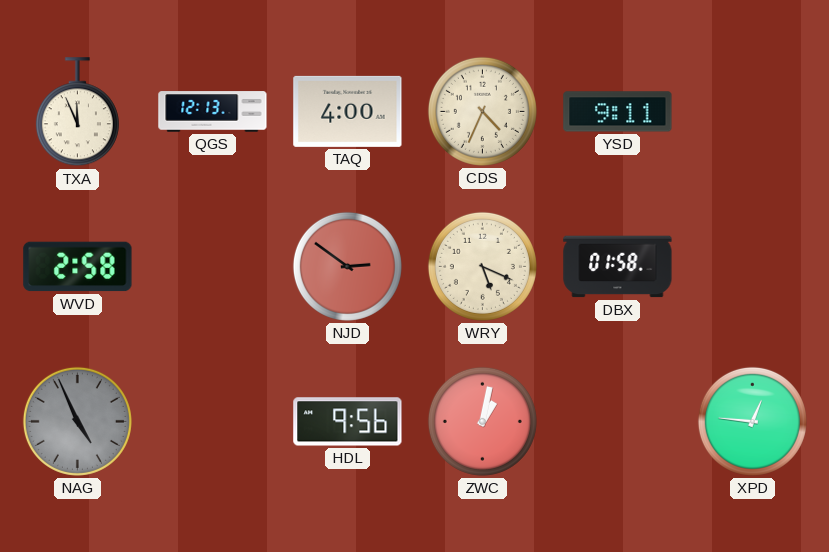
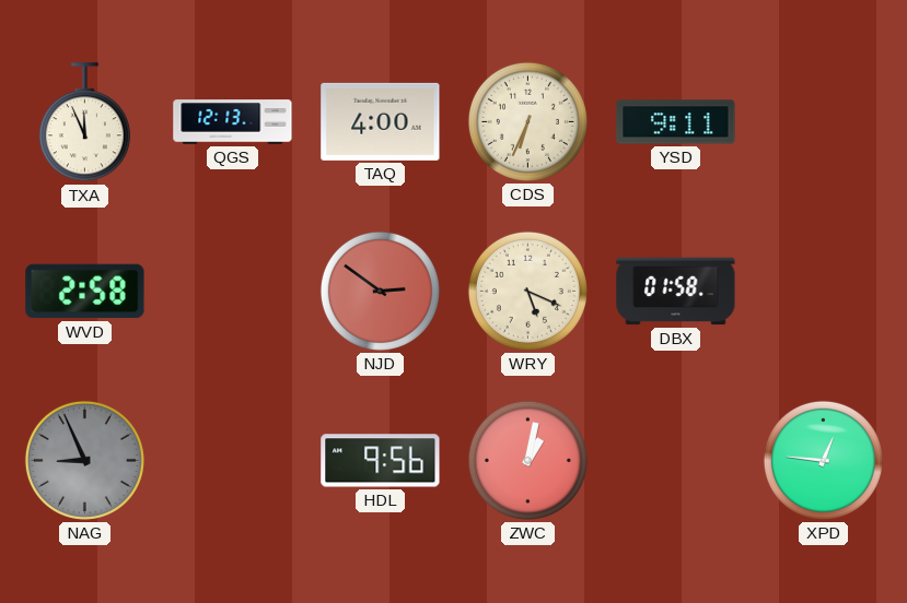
CDS: 4:34 -> 6:34 (527, 121)
NAG: 4:56 -> 8:56 (84, 460)
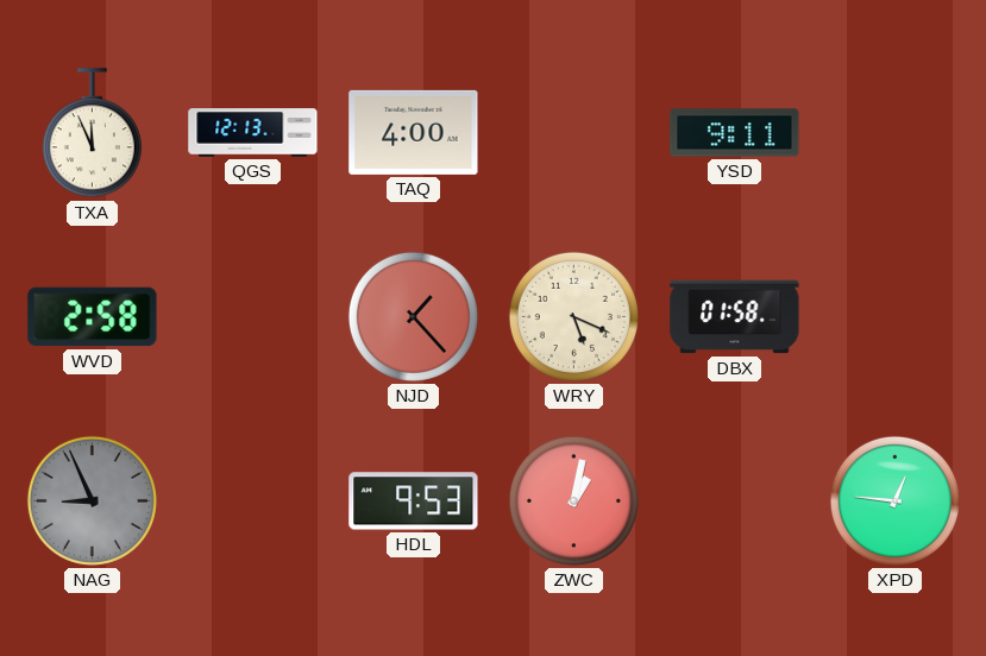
CDS: 6:34 -> none (527, 121)
NJD: 2:51 -> 1:23 (413, 316)
HDL: 9:56 -> 9:53 (414, 502)
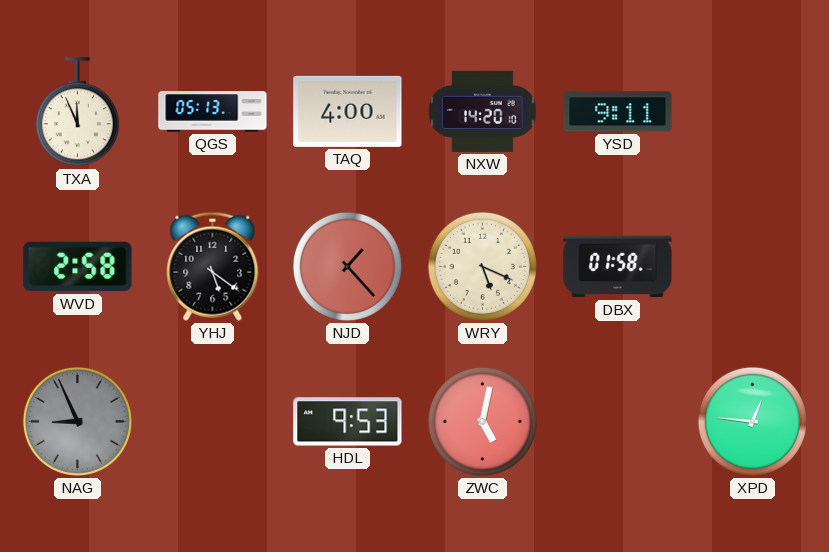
QGS: 12:13 -> 05:13 (213, 112)
NXW: none -> 14:20 (483, 111)
YHJ: none -> 5:21 (213, 266)
ZWC: 1:02 -> 5:02 (482, 421)
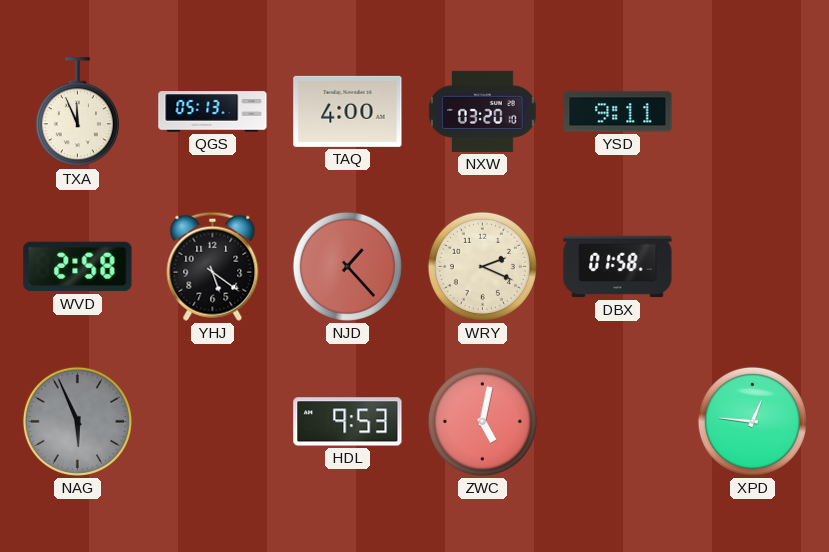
NXW: 14:20 -> 03:20 (483, 111)
WRY: 5:19 -> 2:19 (482, 266)
NAG: 8:56 -> 5:56 (77, 421)
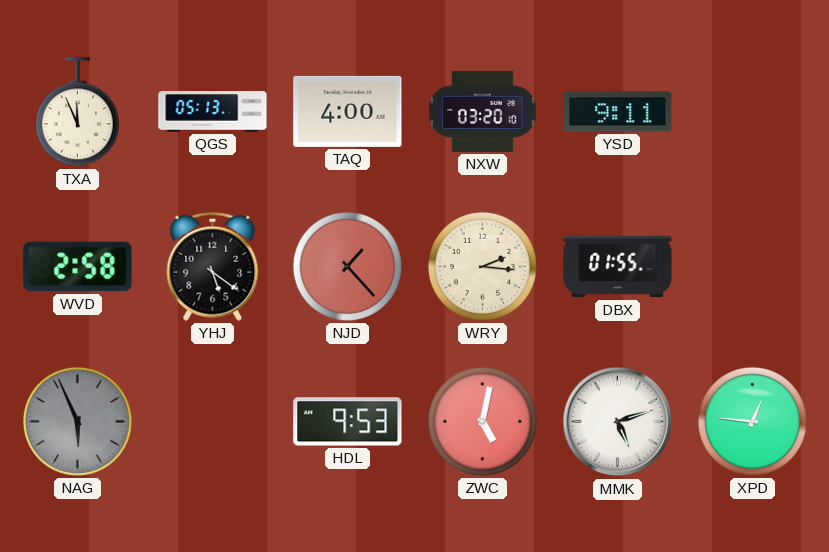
WRY: 2:19 -> 2:16 (482, 266)
DBX: 01:58 -> 01:55 (618, 267)
MMK: none -> 5:12 (618, 422)
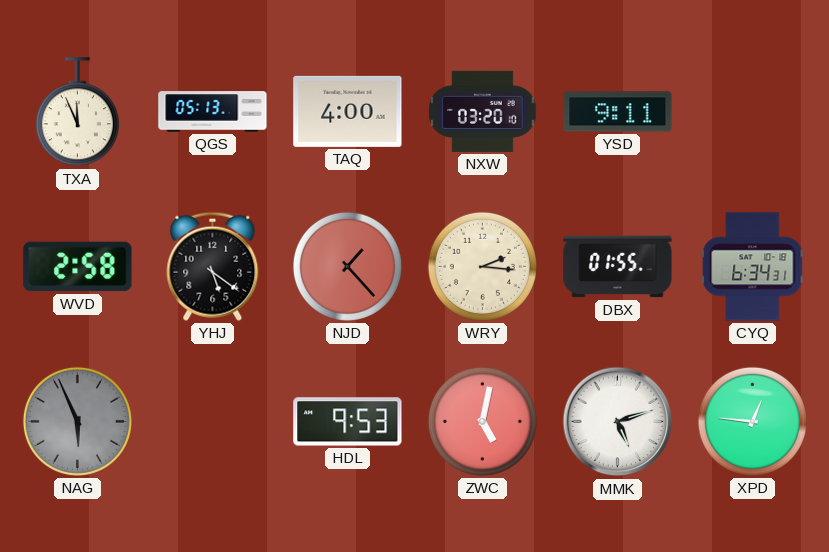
CYQ: none -> 6:34 (753, 267)
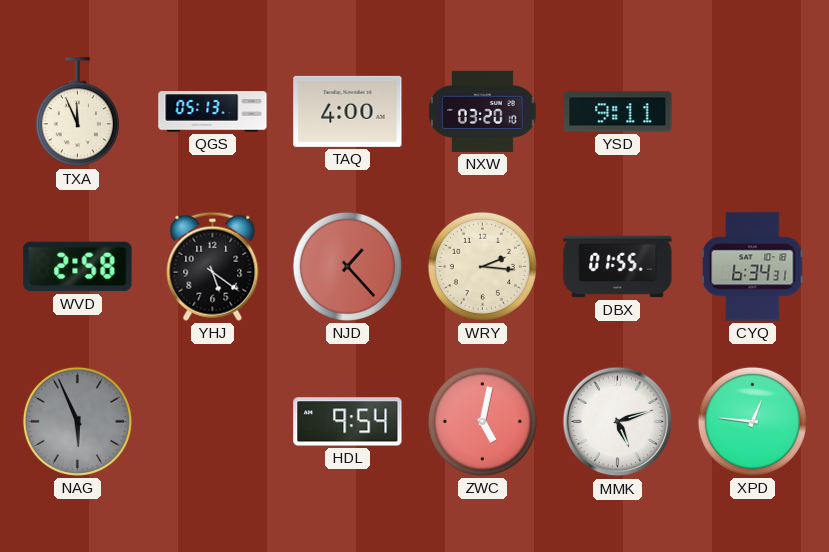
HDL: 9:53 -> 9:54 (348, 422)
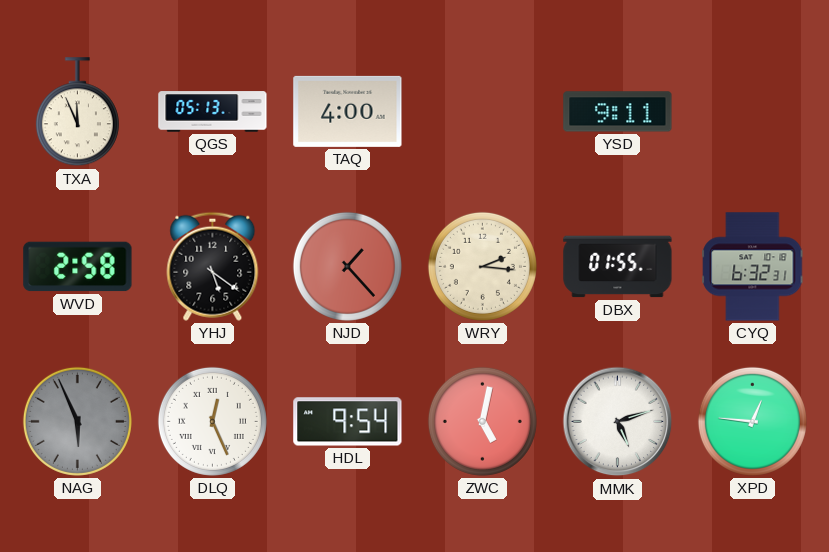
NXW: 03:20 -> none (483, 111)
CYQ: 6:34 -> 6:32 (753, 267)
DLQ: none -> 12:26 (212, 421)
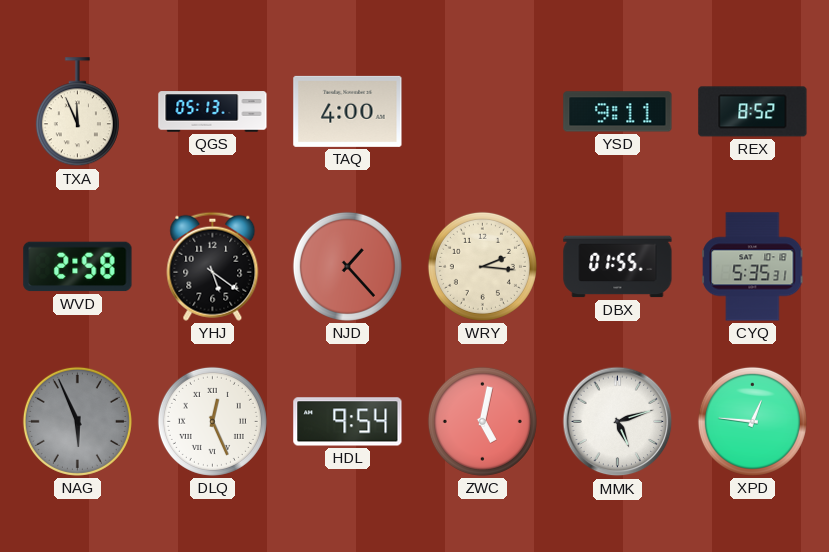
REX: none -> 8:52 (753, 112)
CYQ: 6:32 -> 5:35 (753, 267)
